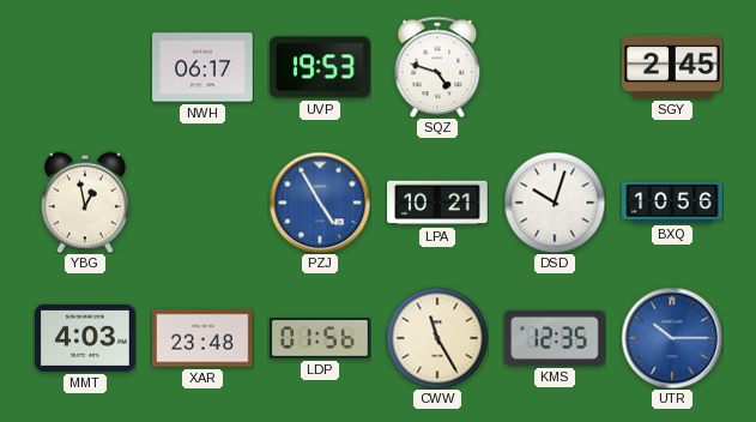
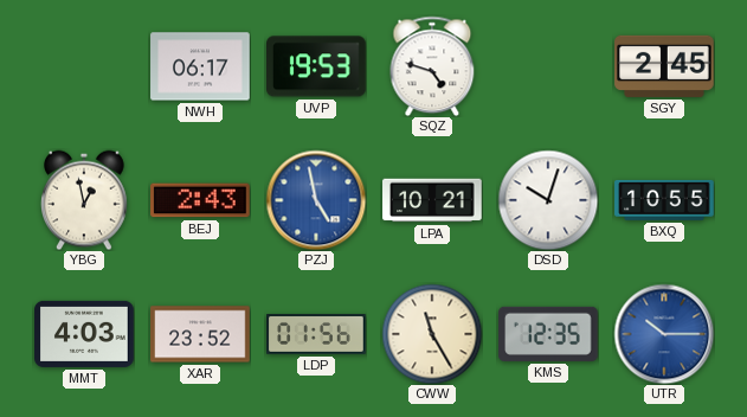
BEJ: none -> 2:43 (200, 200)
PZJ: 4:55 -> 4:58 (316, 200)
BXQ: 10:56 -> 10:55 (664, 200)
XAR: 23:48 -> 23:52 (200, 334)
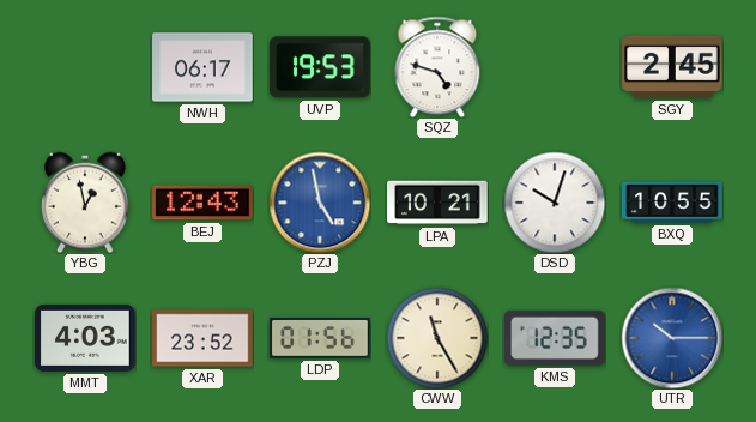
BEJ: 2:43 -> 12:43 (202, 203)
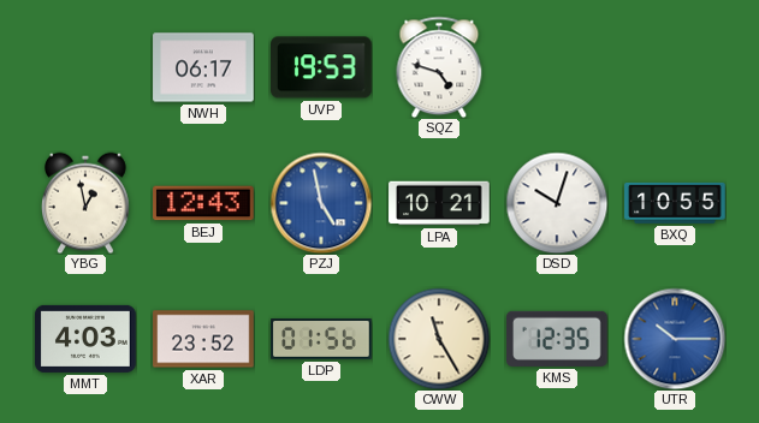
SGY: 2:45 -> none (672, 67)
